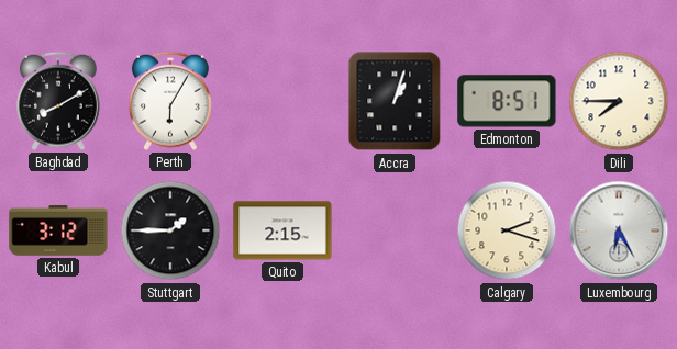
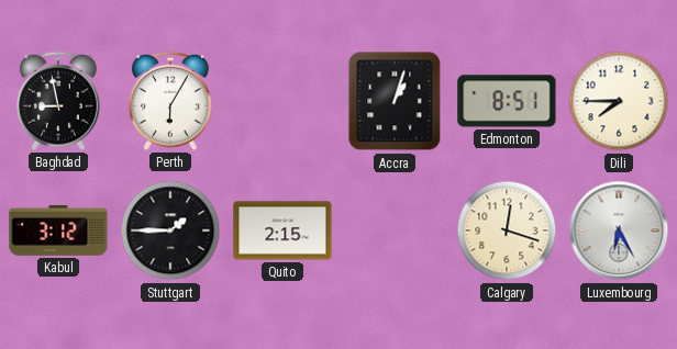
Baghdad: 8:10 -> 8:58 (59, 101)
Calgary: 2:18 -> 12:18 (507, 230)
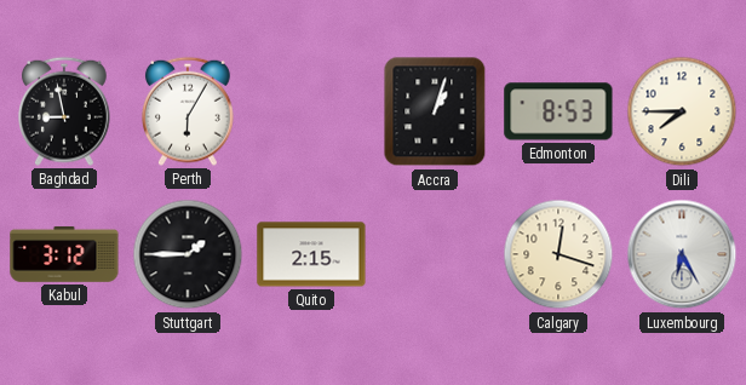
Edmonton: 8:51 -> 8:53 (558, 111)
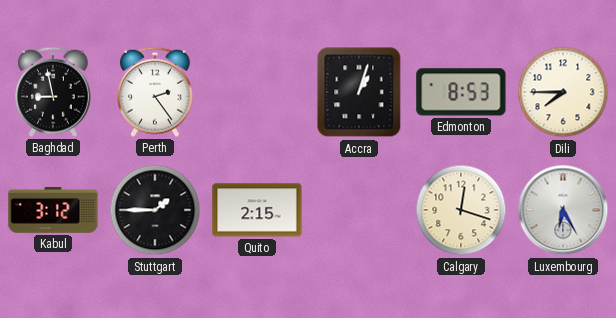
Perth: 6:05 -> 2:24 (156, 92)
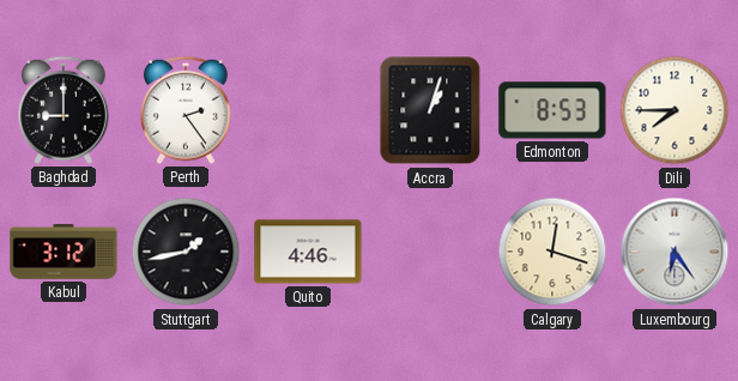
Baghdad: 8:58 -> 9:00 (65, 110)
Stuttgart: 1:45 -> 1:43 (186, 252)
Quito: 2:15 -> 4:46 (308, 252)
Luxembourg: 6:25 -> 6:24 (675, 252)
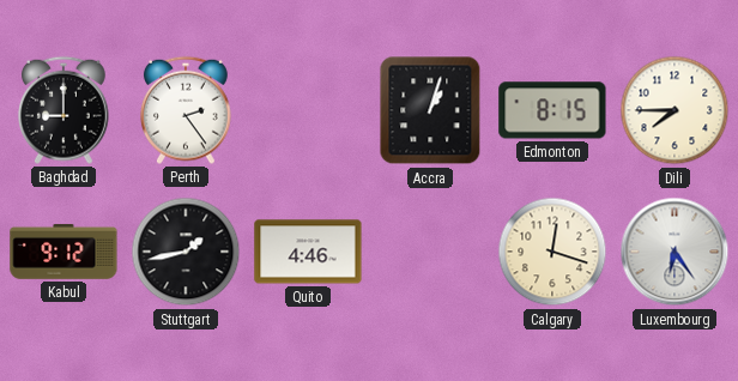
Edmonton: 8:53 -> 8:15 (552, 110)
Kabul: 3:12 -> 9:12 (63, 252)
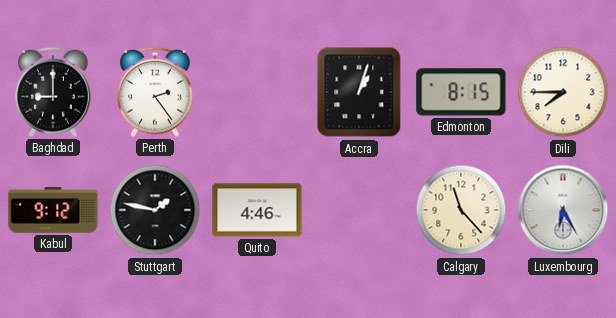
Stuttgart: 1:43 -> 1:47 (155, 210)
Calgary: 12:18 -> 11:23 (461, 210)
Luxembourg: 6:24 -> 6:25 (563, 210)
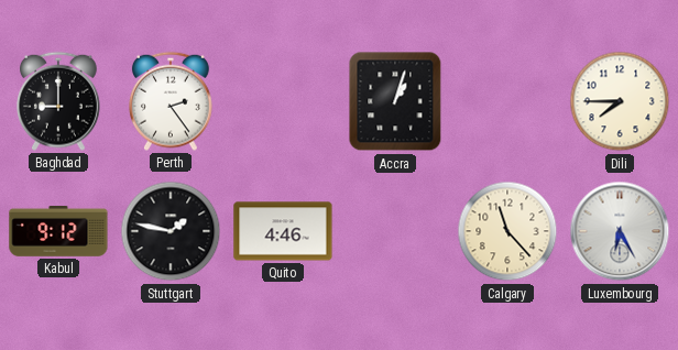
Edmonton: 8:15 -> none (461, 92)
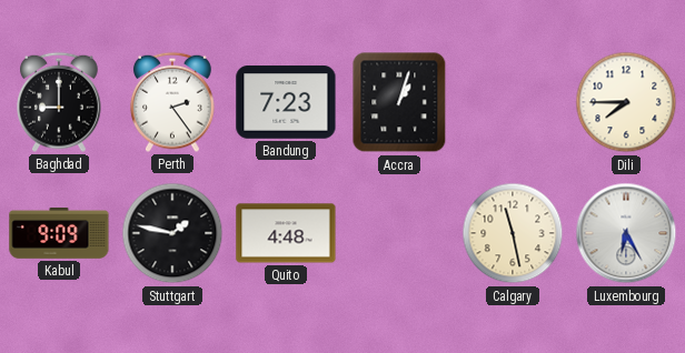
Bandung: none -> 7:23 (286, 102)
Kabul: 9:12 -> 9:09 (59, 233)
Quito: 4:46 -> 4:48 (286, 233)
Calgary: 11:23 -> 11:28 (513, 233)
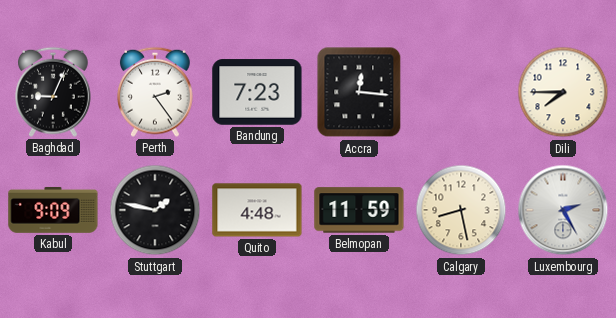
Baghdad: 9:00 -> 9:04 (54, 92)
Accra: 1:03 -> 12:16 (359, 92)
Belmopan: none -> 11:59 (359, 210)
Calgary: 11:28 -> 8:28 (461, 210)
Luxembourg: 6:25 -> 2:25 (563, 210)
